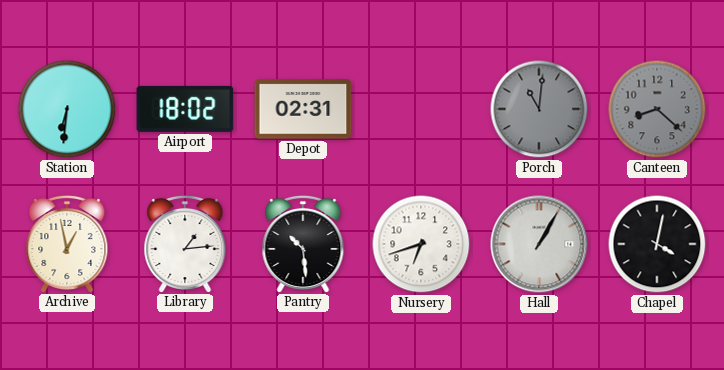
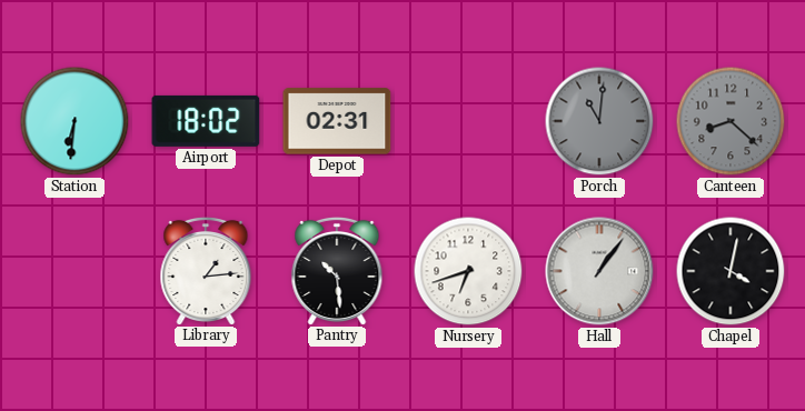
Archive: 12:58 -> none (67, 243)
Hall: 1:05 -> 1:06 (599, 271)
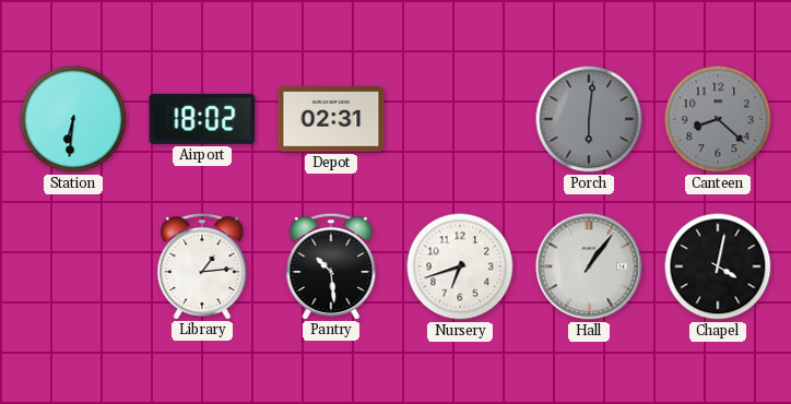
Porch: 11:01 -> 6:01 (589, 119)
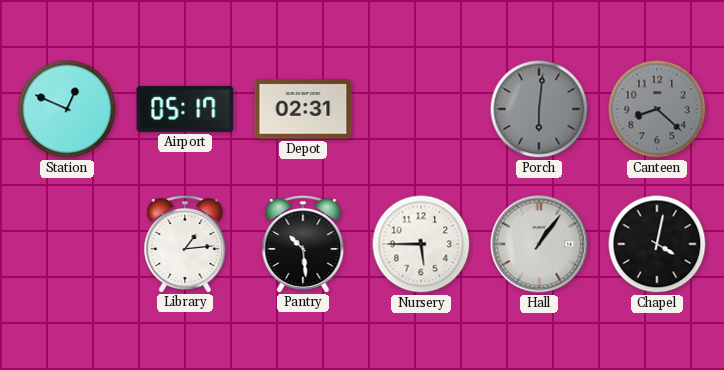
Station: 6:31 -> 12:49 (67, 109)
Airport: 18:02 -> 05:17 (185, 109)
Nursery: 6:42 -> 5:45 (421, 244)
